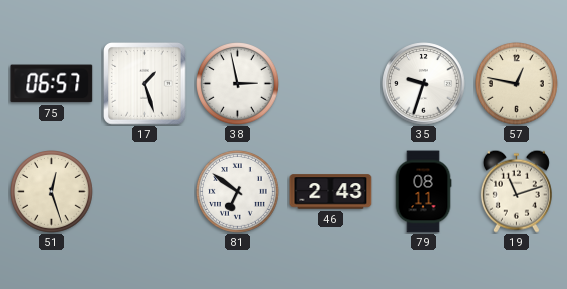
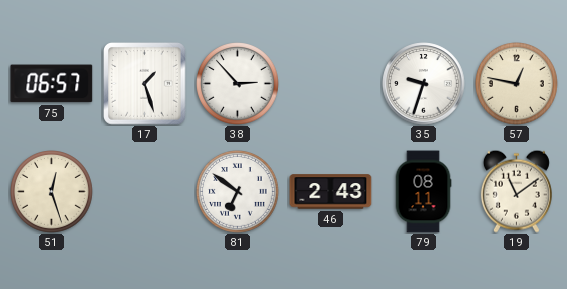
38: 2:58 -> 2:53 (238, 84)
19: 11:12 -> 11:09 (516, 191)
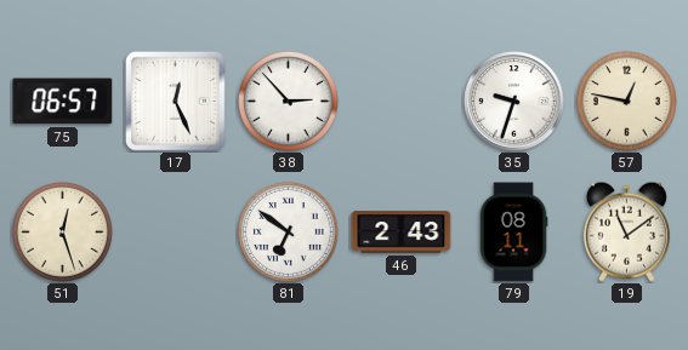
17: 1:27 -> 12:26 (176, 102)
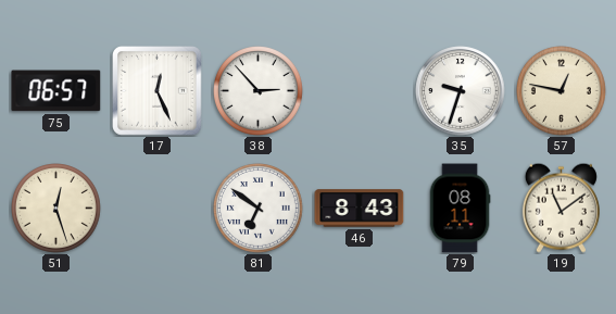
46: 2:43 -> 8:43 (360, 209)
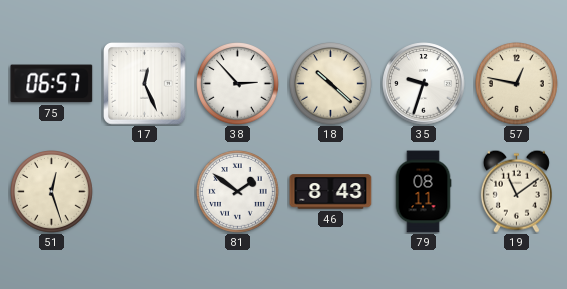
18: none -> 10:22 (331, 84)
81: 6:51 -> 1:51 (238, 192)
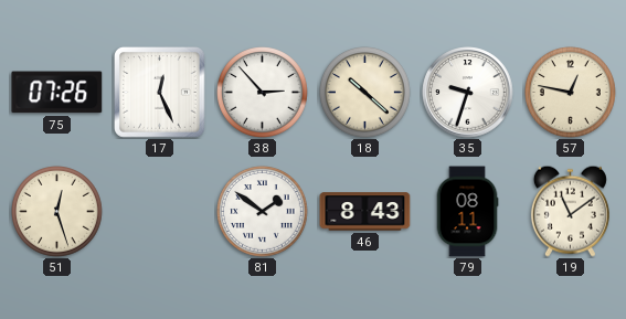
75: 06:57 -> 07:26 (57, 93)
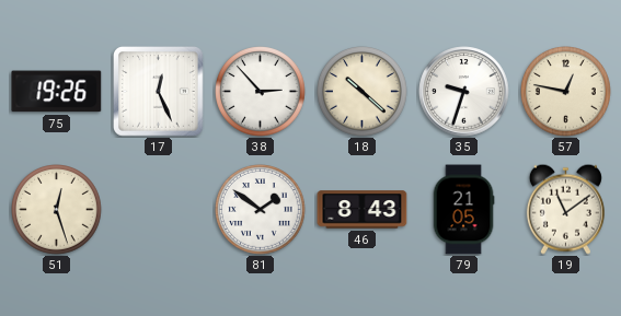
75: 07:26 -> 19:26 (57, 92)
79: 08:11 -> 21:05 (463, 210)
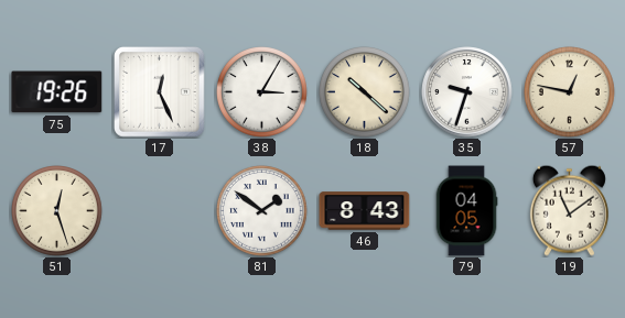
38: 2:53 -> 3:05 (262, 92)
79: 21:05 -> 04:05 (466, 211)
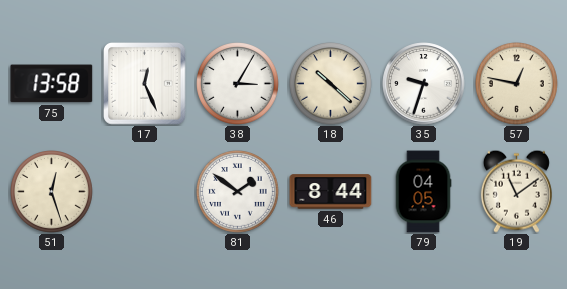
75: 19:26 -> 13:58 (52, 84)
46: 8:43 -> 8:44 (331, 192)
